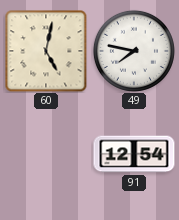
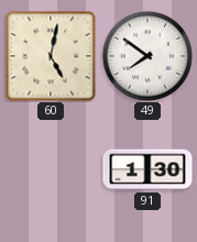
49: 7:47 -> 7:51 (147, 56)
91: 12:54 -> 1:30 (147, 169)
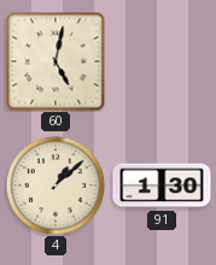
49: 7:51 -> none (147, 56)
4: none -> 1:08 (56, 185)
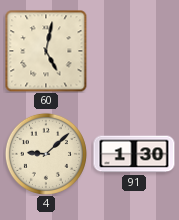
4: 1:08 -> 9:08 (46, 154)
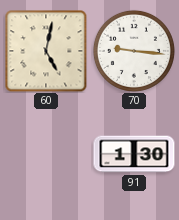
70: none -> 9:16 (134, 51)
4: 9:08 -> none (46, 154)
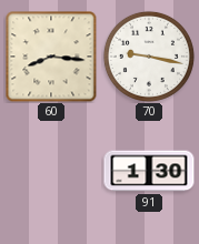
60: 5:02 -> 8:16 (51, 57)
70: 9:16 -> 9:17 (149, 57)
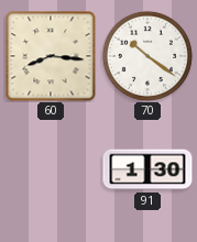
70: 9:17 -> 10:21 (147, 56)
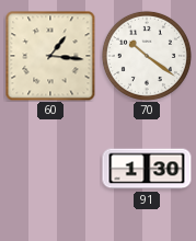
60: 8:16 -> 1:16 (50, 56)
